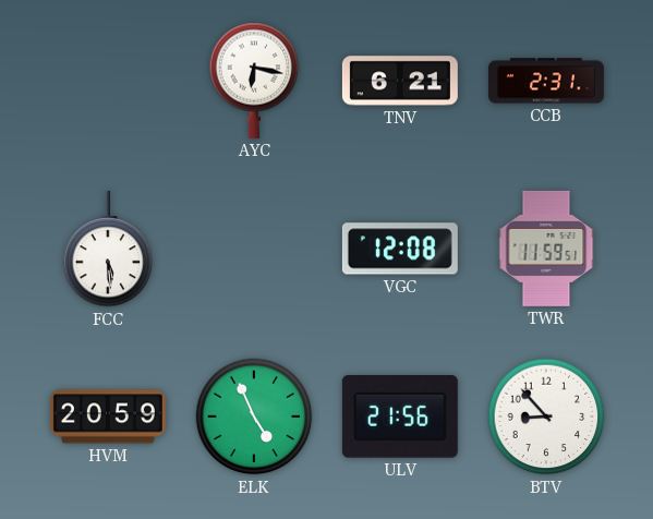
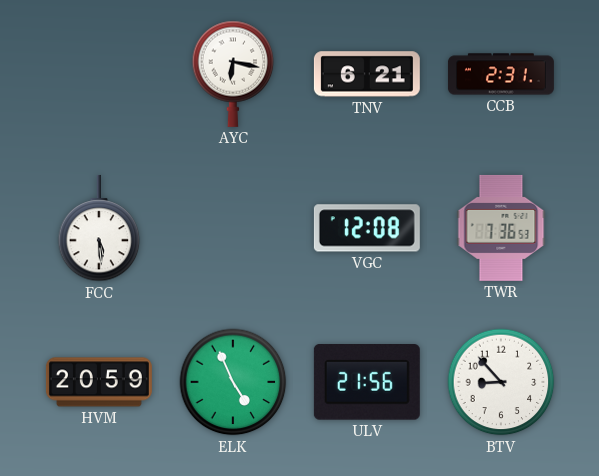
TWR: 11:59 -> 7:36 (501, 228)
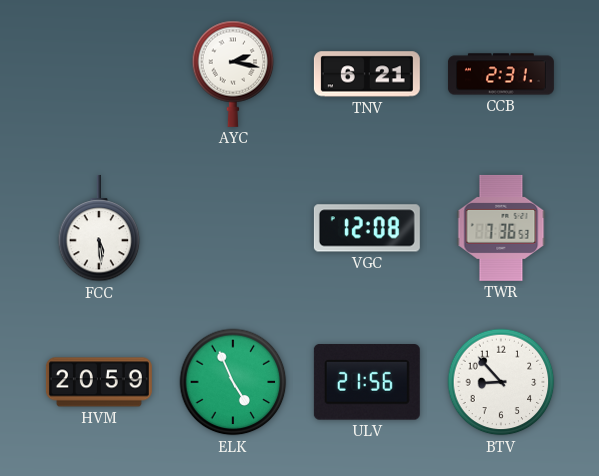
AYC: 6:17 -> 2:17 (233, 74)
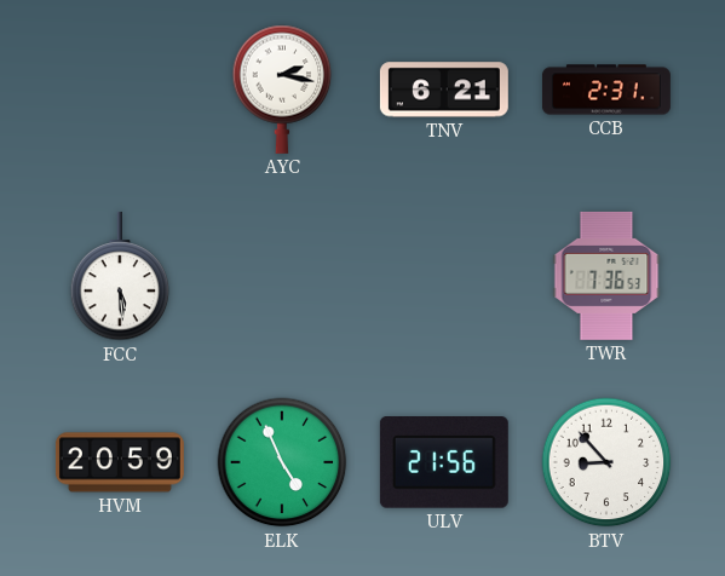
VGC: 12:08 -> none (367, 228)
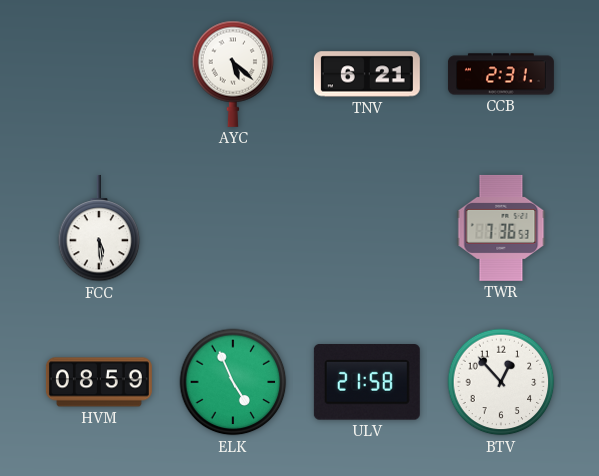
AYC: 2:17 -> 5:22 (233, 74)
HVM: 20:59 -> 08:59 (99, 382)
ULV: 21:56 -> 21:58 (367, 383)
BTV: 8:53 -> 12:53 (501, 382)
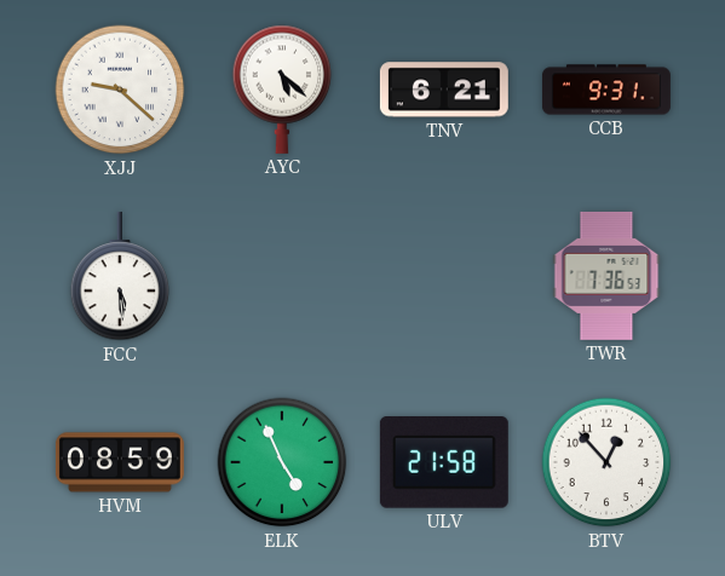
XJJ: none -> 9:22 (120, 90)
CCB: 2:31 -> 9:31 (606, 90)
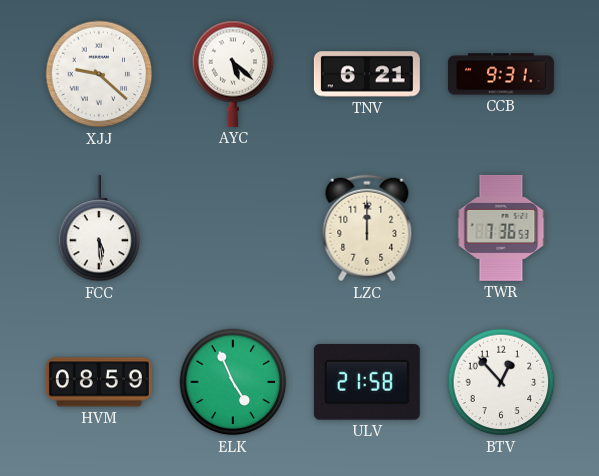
LZC: none -> 12:00 (367, 228)
